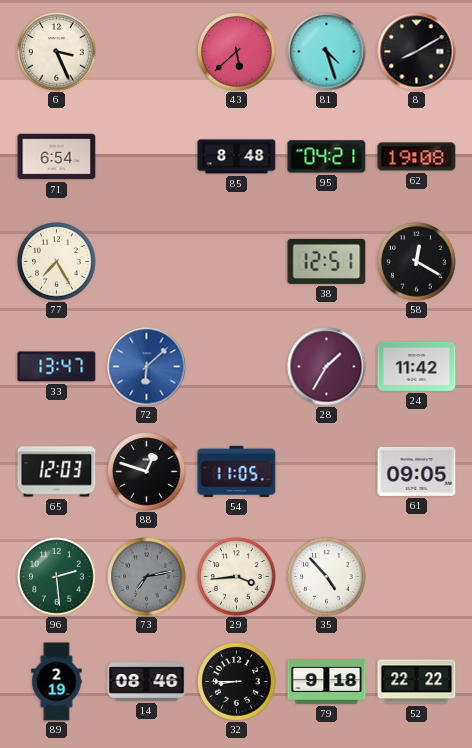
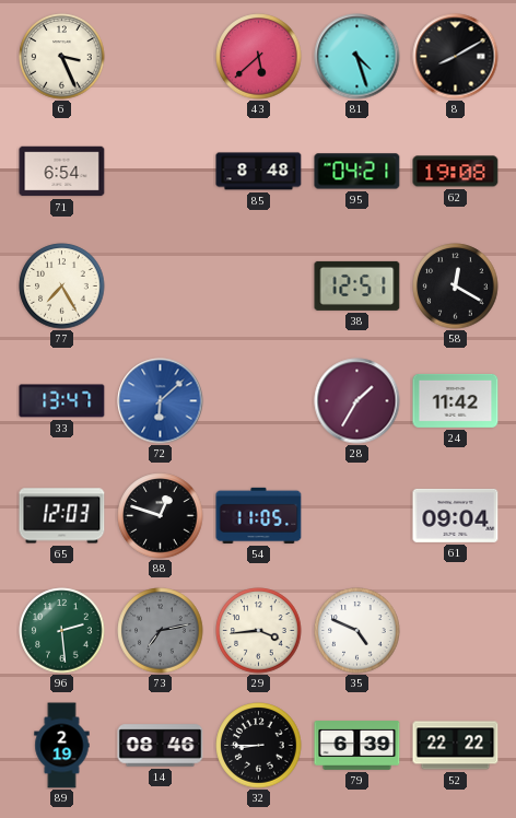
61: 09:05 -> 09:04 (456, 515)
35: 4:53 -> 4:49 (357, 631)
79: 9:18 -> 6:39 (357, 746)
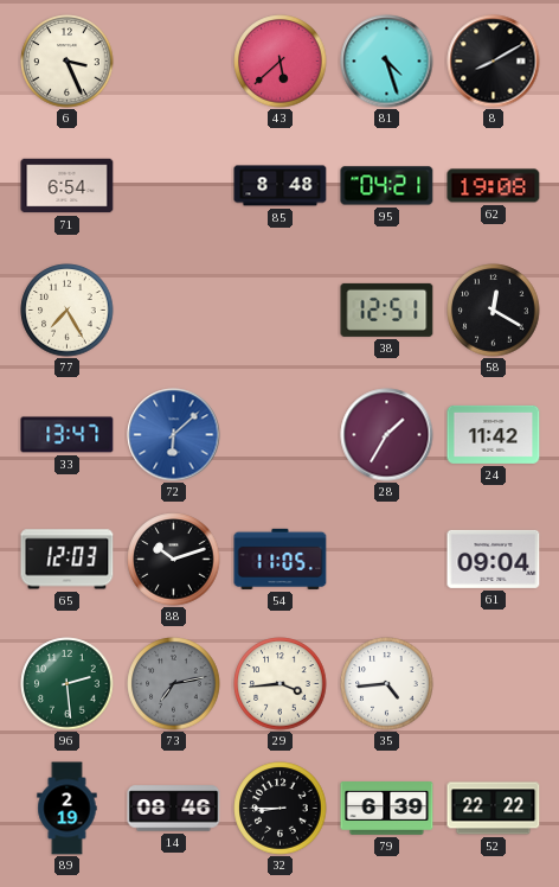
88: 12:48 -> 10:12 (174, 560)
35: 4:49 -> 4:44 (387, 684)
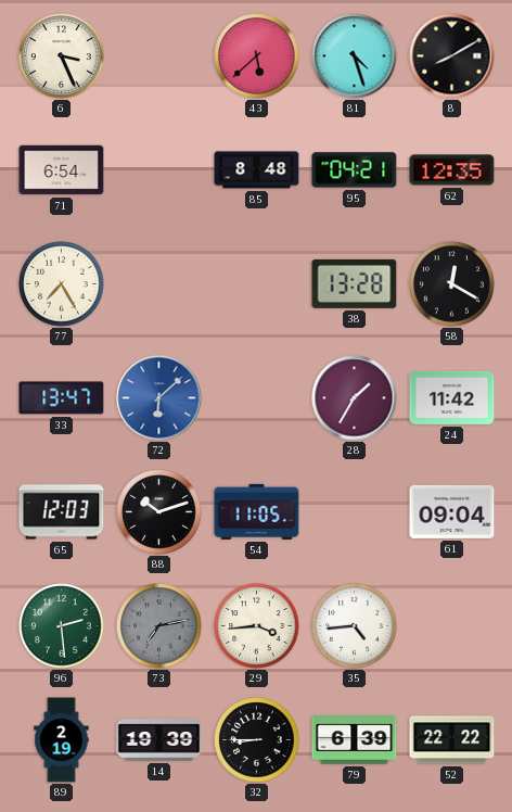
62: 19:08 -> 12:35 (452, 170)
38: 12:51 -> 13:28 (355, 283)
14: 08:46 -> 19:39 (159, 740)
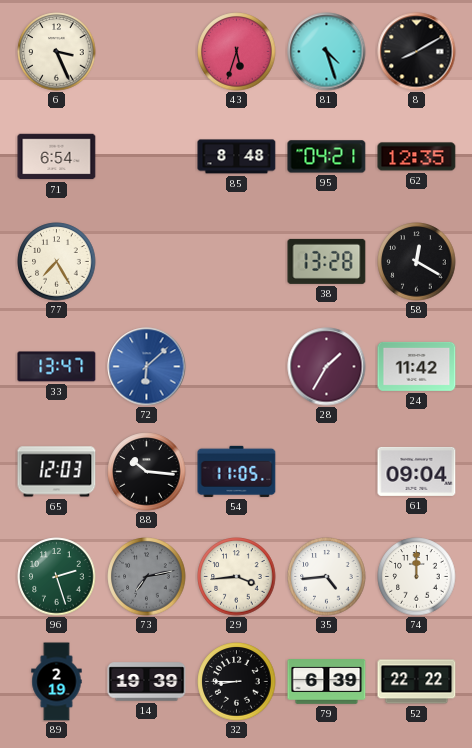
43: 5:38 -> 5:33 (237, 52)
88: 10:12 -> 10:16 (147, 472)
96: 2:29 -> 2:27 (57, 577)
74: none -> 12:00 (417, 577)
